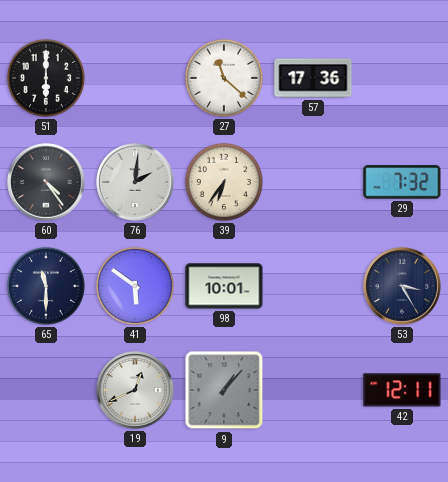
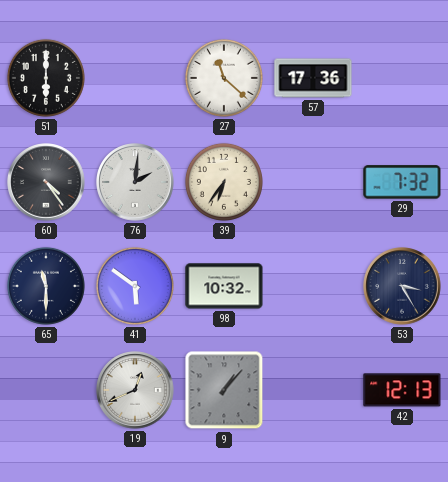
98: 10:01 -> 10:32 (224, 286)
42: 12:11 -> 12:13 (402, 390)
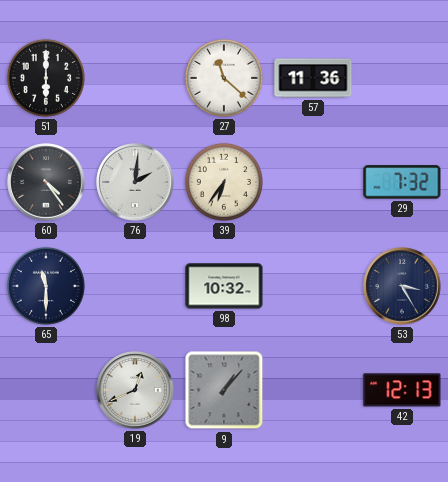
57: 17:36 -> 11:36 (313, 78)
41: 5:51 -> none (135, 286)
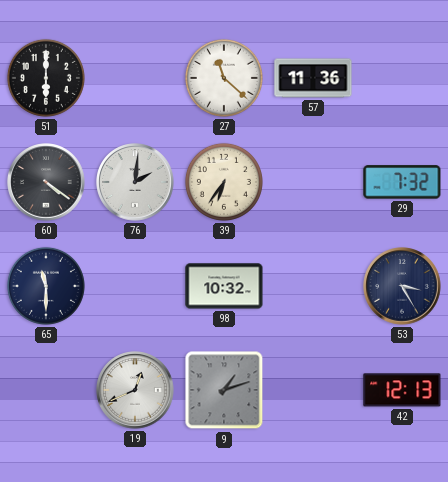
60: 4:24 -> 4:21 (46, 182)
9: 1:07 -> 1:12 (224, 390)
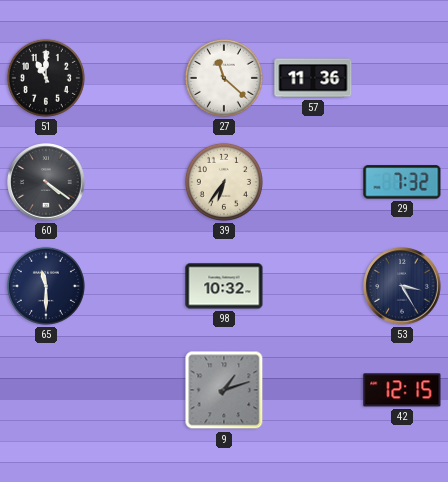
51: 6:00 -> 11:00 (46, 78)
76: 2:01 -> none (135, 182)
19: 12:41 -> none (135, 390)
42: 12:13 -> 12:15 (402, 390)
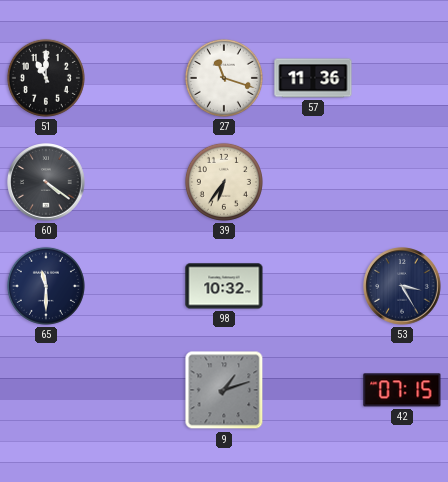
27: 11:22 -> 11:18 (224, 78)
29: 7:32 -> none (402, 182)
42: 12:15 -> 07:15 (402, 390)
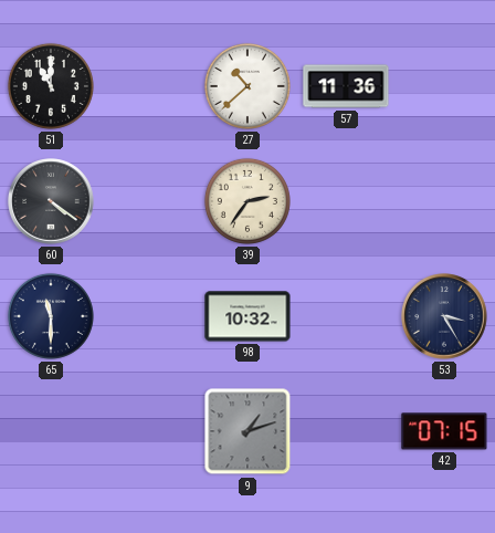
27: 11:18 -> 10:38 (247, 86)
39: 6:36 -> 2:36 (247, 201)
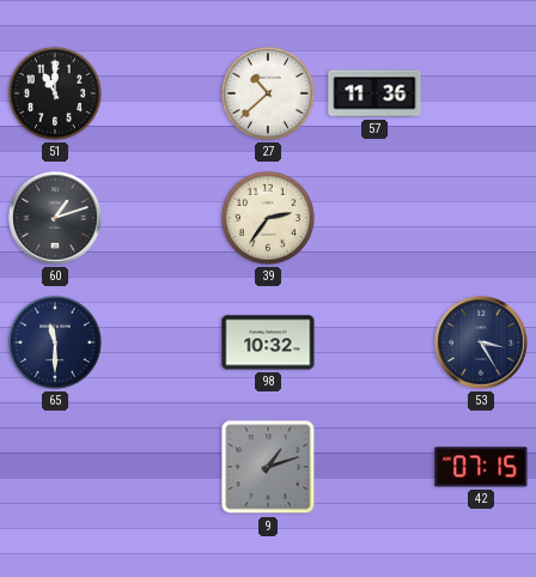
60: 4:21 -> 1:12 (55, 218)
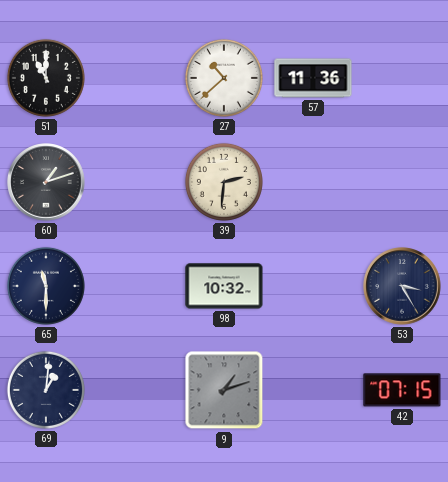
39: 2:36 -> 2:31 (224, 182)
69: none -> 1:01 (46, 390)
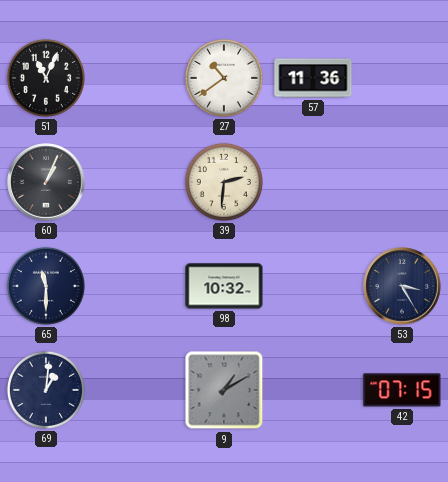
51: 11:00 -> 11:04 (46, 78)
27: 10:38 -> 10:39 (224, 78)
60: 1:12 -> 1:04 (46, 182)
9: 1:12 -> 1:10 (224, 390)
